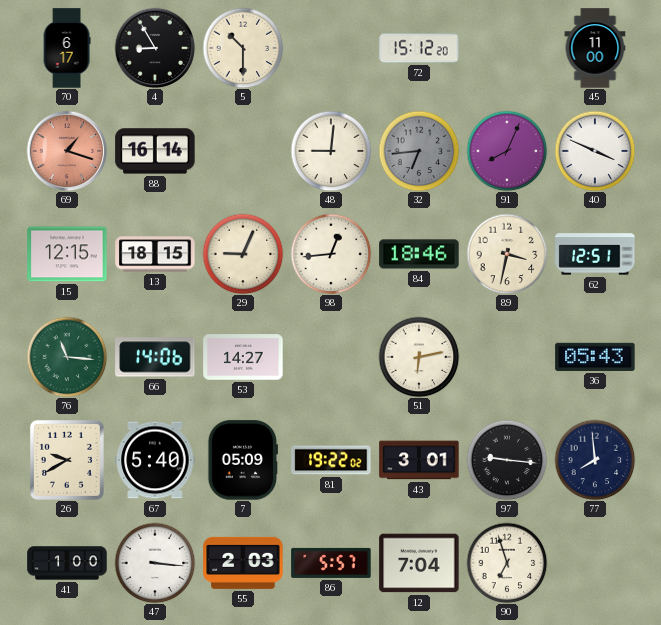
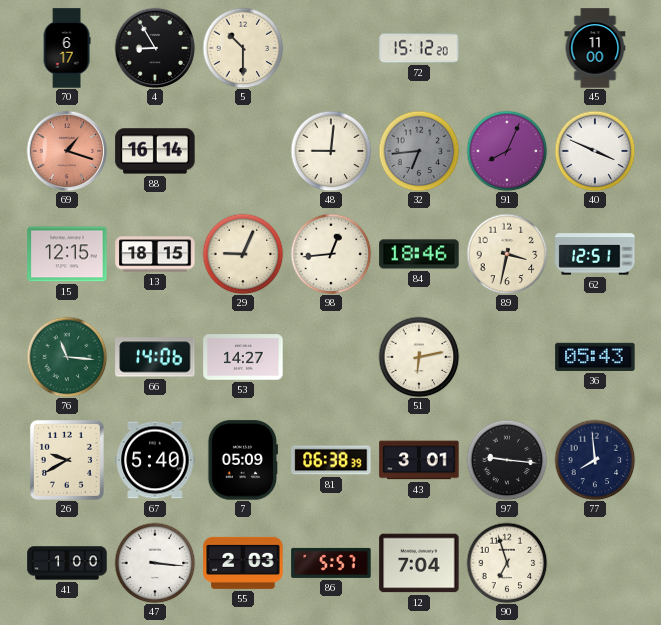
81: 19:22 -> 06:38 (331, 460)
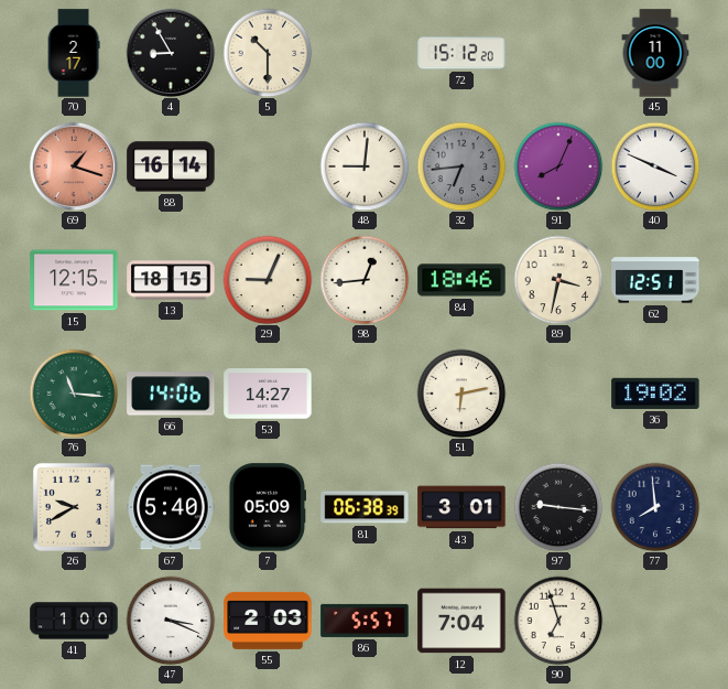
70: 6:17 -> 2:17 (74, 53)
36: 05:43 -> 19:02 (655, 394)
47: 3:16 -> 3:19 (171, 621)
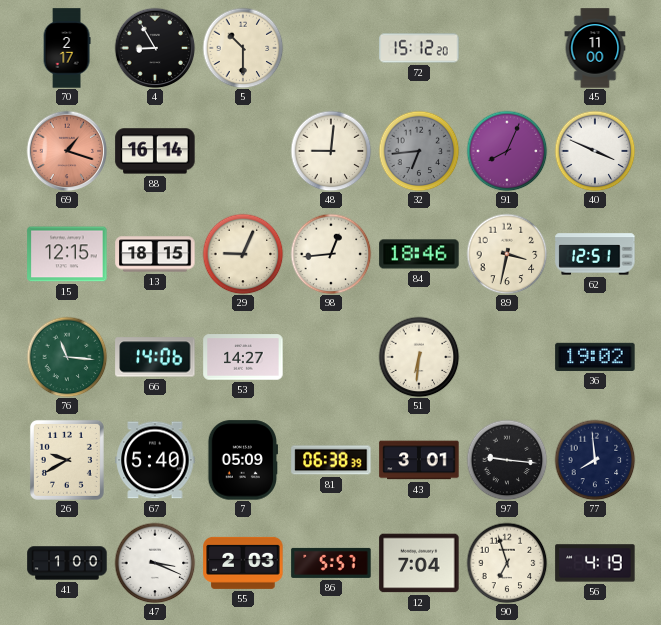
51: 6:13 -> 6:31 (419, 357)
56: none -> 4:19 (595, 563)
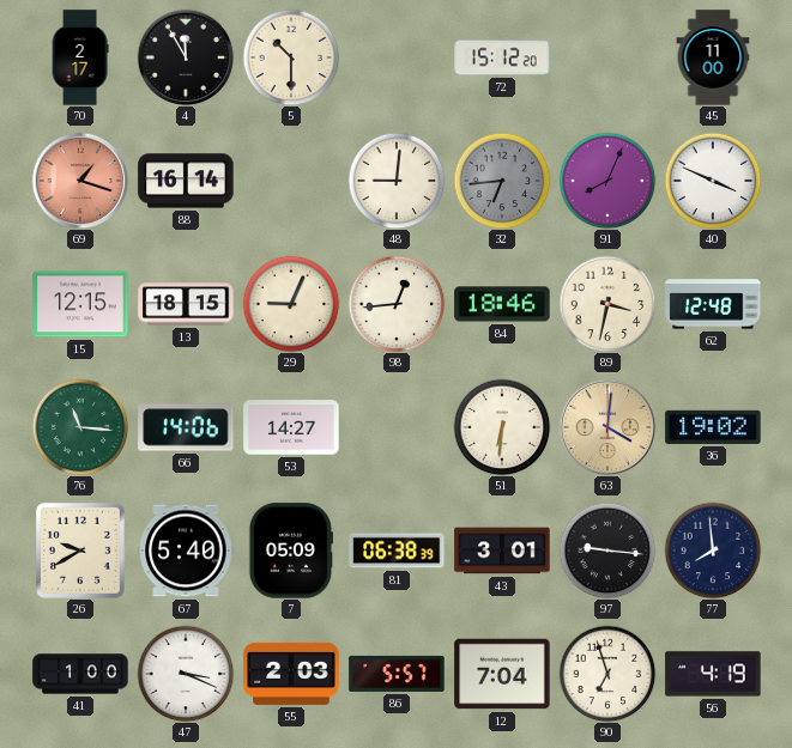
4: 8:55 -> 11:55 (186, 57)
62: 12:51 -> 12:48 (713, 304)
63: none -> 4:01 (607, 427)
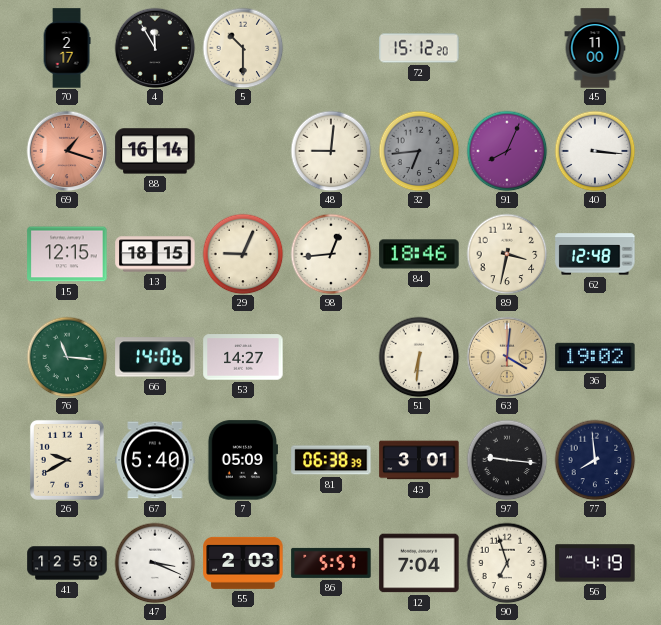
40: 3:49 -> 3:16 (595, 151)
41: 1:00 -> 12:58 (67, 563)
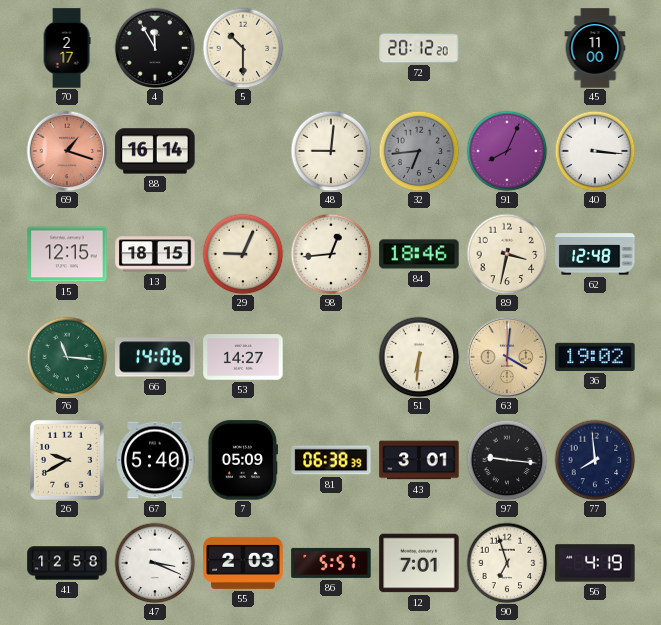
72: 15:12 -> 20:12 (419, 48)
12: 7:04 -> 7:01 (419, 563)
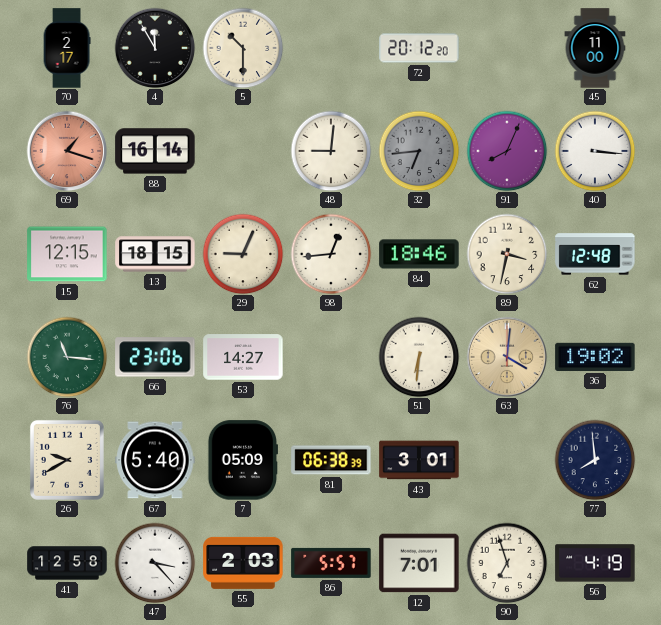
66: 14:06 -> 23:06 (155, 357)
97: 9:16 -> none (507, 460)
47: 3:19 -> 3:23 (155, 563)
